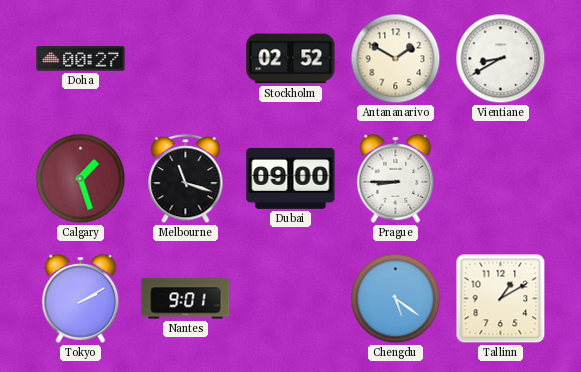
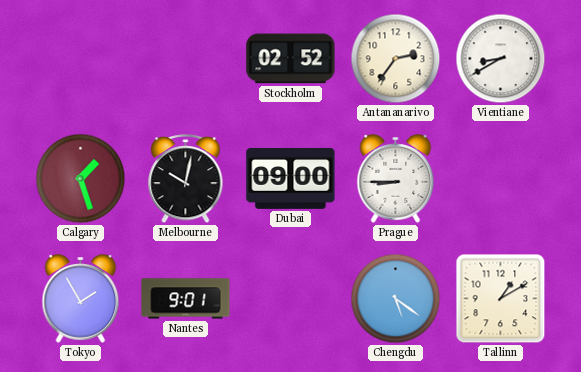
Doha: 00:27 -> none (81, 59)
Antananarivo: 1:50 -> 2:36 (396, 59)
Melbourne: 11:18 -> 10:02 (186, 179)
Tokyo: 2:10 -> 1:55 (81, 299)
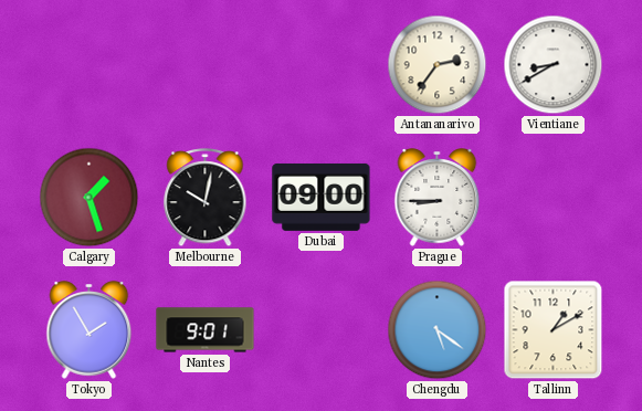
Stockholm: 02:52 -> none (291, 59)
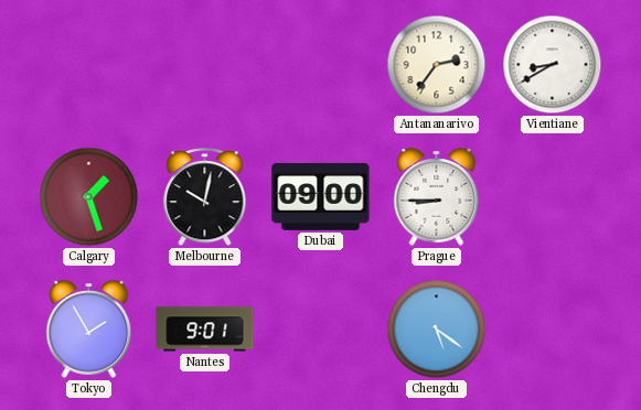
Tallinn: 1:10 -> none (554, 330)
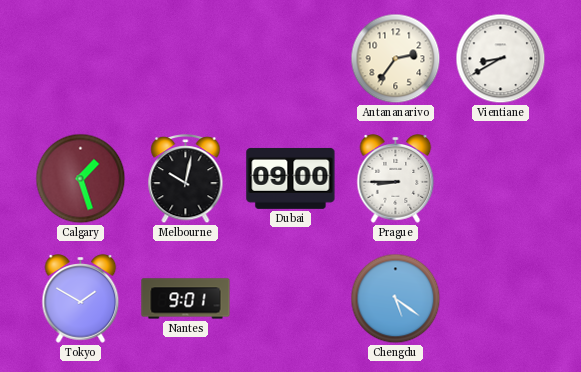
Tokyo: 1:55 -> 1:50 (81, 299)
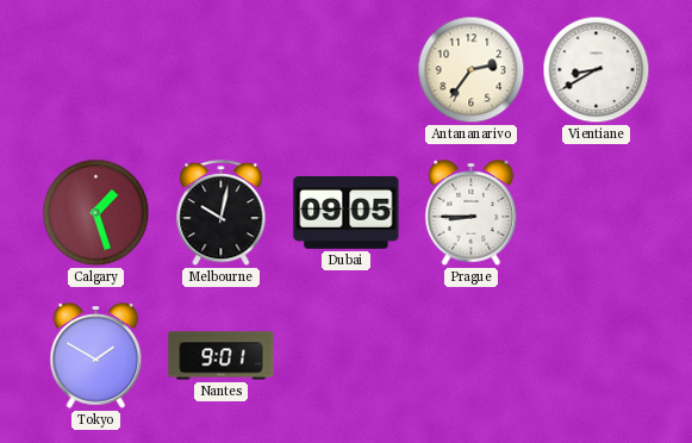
Dubai: 09:00 -> 09:05 (347, 212)
Chengdu: 5:21 -> none (396, 299)
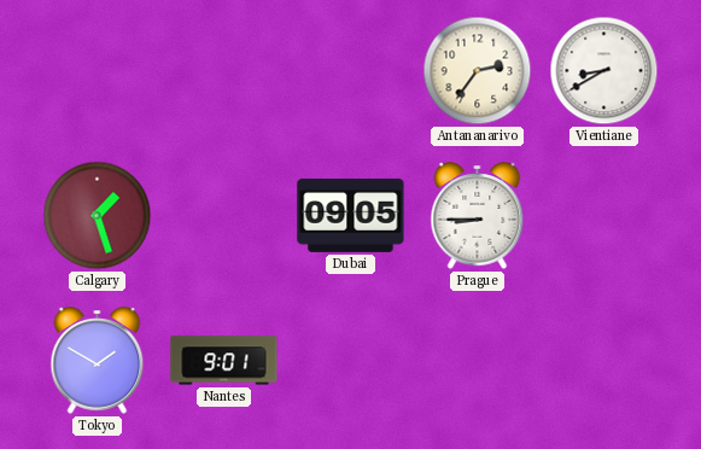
Melbourne: 10:02 -> none (222, 213)
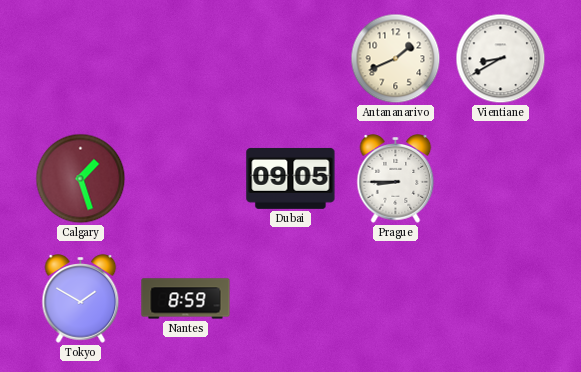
Antananarivo: 2:36 -> 1:41 (396, 59)
Nantes: 9:01 -> 8:59 (186, 299)
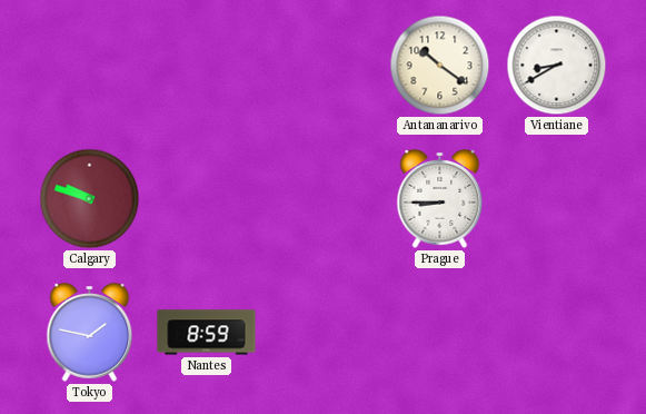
Antananarivo: 1:41 -> 10:21 (440, 66)
Calgary: 1:27 -> 9:48 (90, 199)
Dubai: 09:05 -> none (291, 178)
Tokyo: 1:50 -> 1:47 (90, 333)
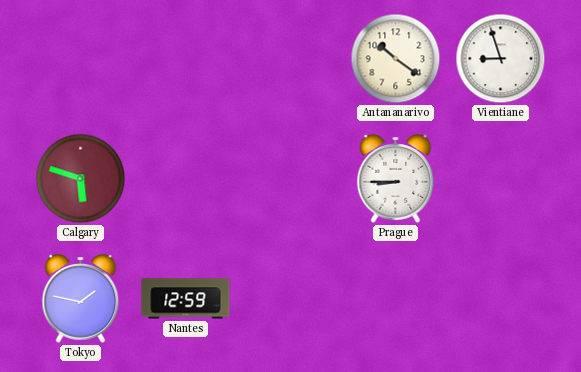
Vientiane: 8:40 -> 8:57 (501, 59)
Calgary: 9:48 -> 5:48 (81, 179)
Nantes: 8:59 -> 12:59 (186, 299)
